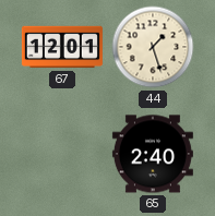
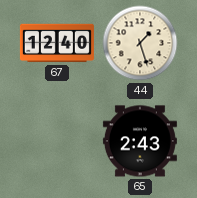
67: 12:01 -> 12:40 (57, 43)
65: 2:40 -> 2:43 (140, 141)
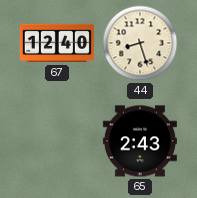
44: 1:27 -> 8:27 (140, 43)
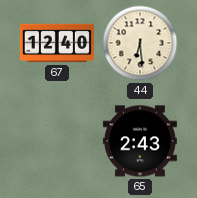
44: 8:27 -> 6:29 (140, 43)
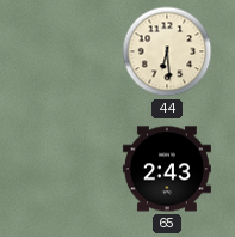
67: 12:40 -> none (57, 43)
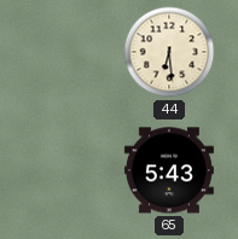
65: 2:43 -> 5:43 (169, 170)
